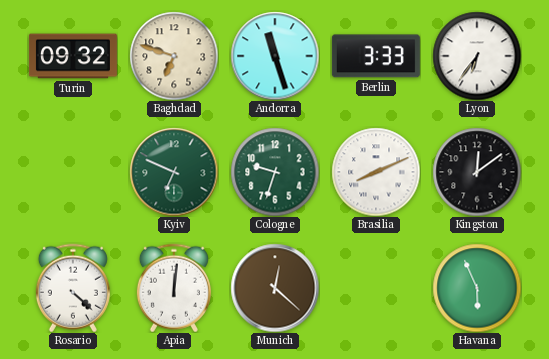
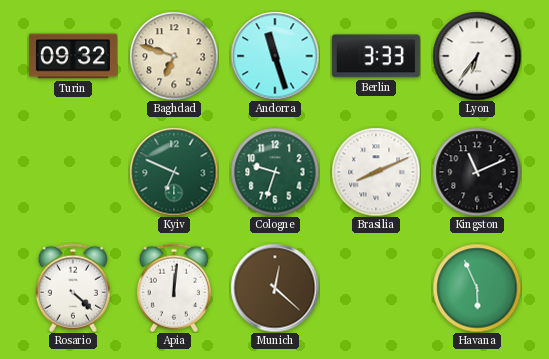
Kingston: 12:09 -> 11:11 (477, 172)
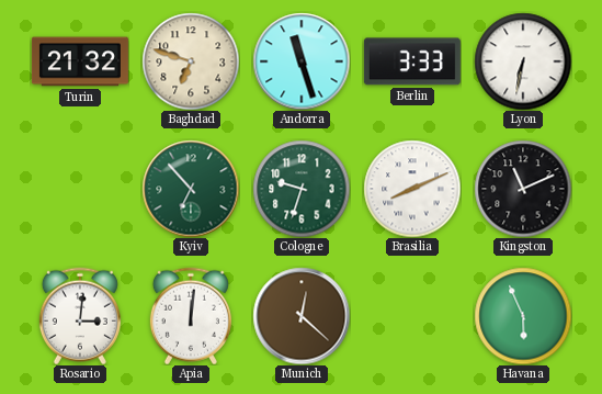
Turin: 09:32 -> 21:32 (80, 61)
Lyon: 6:36 -> 6:32 (523, 61)
Kyiv: 6:49 -> 6:53 (191, 189)
Rosario: 4:22 -> 3:01 (80, 316)
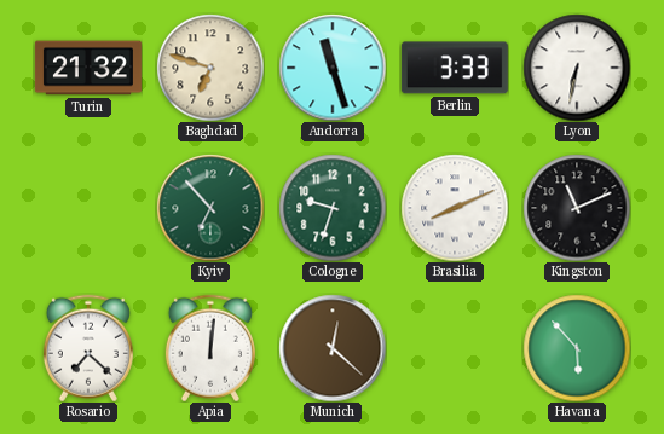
Rosario: 3:01 -> 7:22 (88, 348)
Havana: 5:56 -> 5:53 (577, 348)
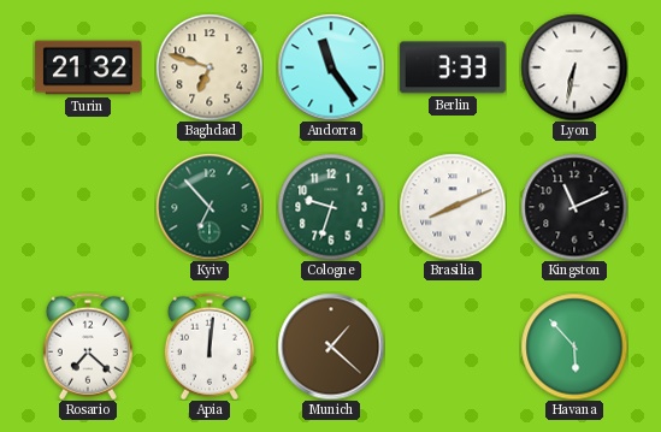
Andorra: 11:27 -> 11:24 (331, 67)
Munich: 12:22 -> 1:22 (331, 347)
